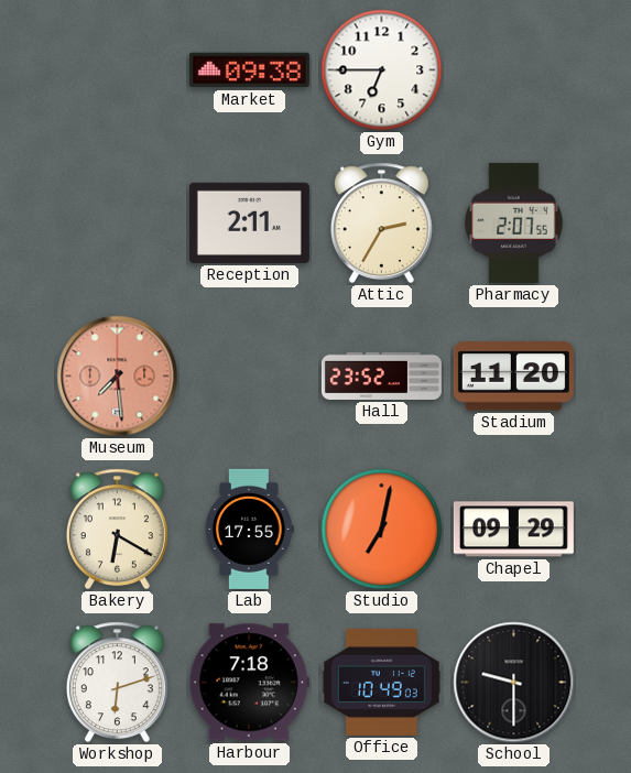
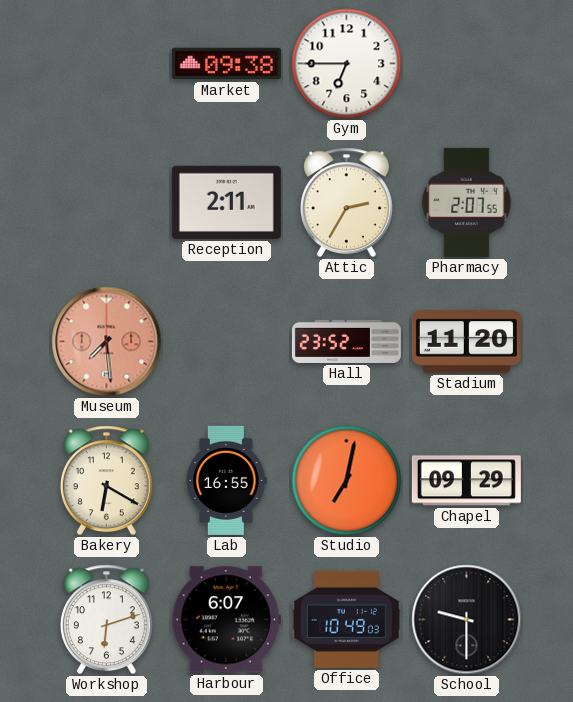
Lab: 17:55 -> 16:55 (227, 480)
Harbour: 7:18 -> 6:07 (226, 620)
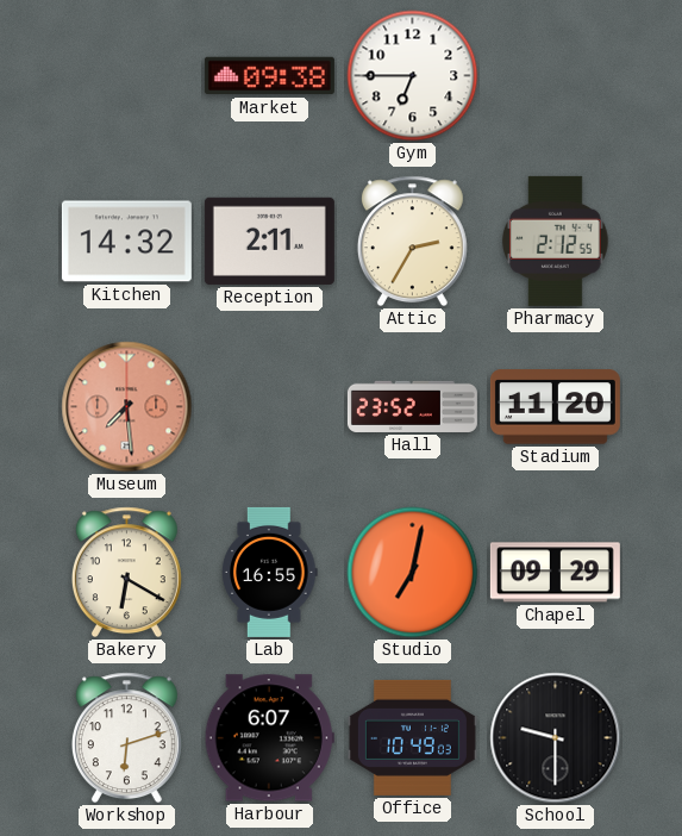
Kitchen: none -> 14:32 (126, 242)
Pharmacy: 2:07 -> 2:12 (555, 241)
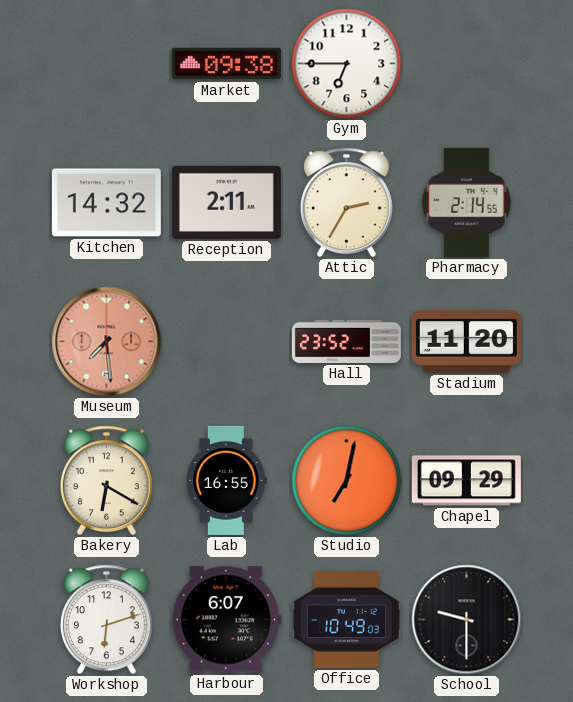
Pharmacy: 2:12 -> 2:14 (466, 202)
